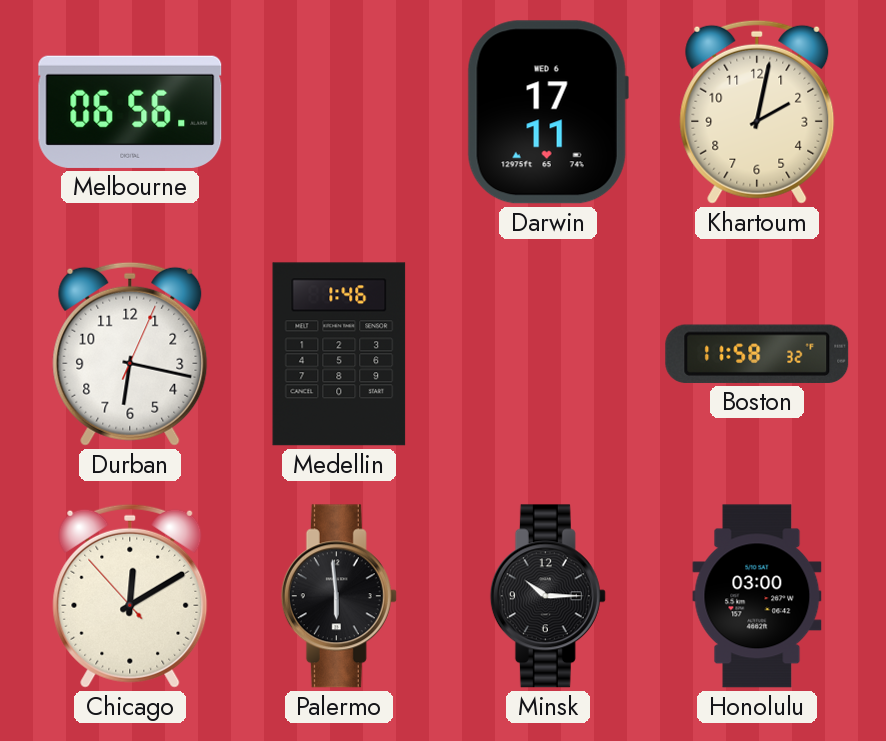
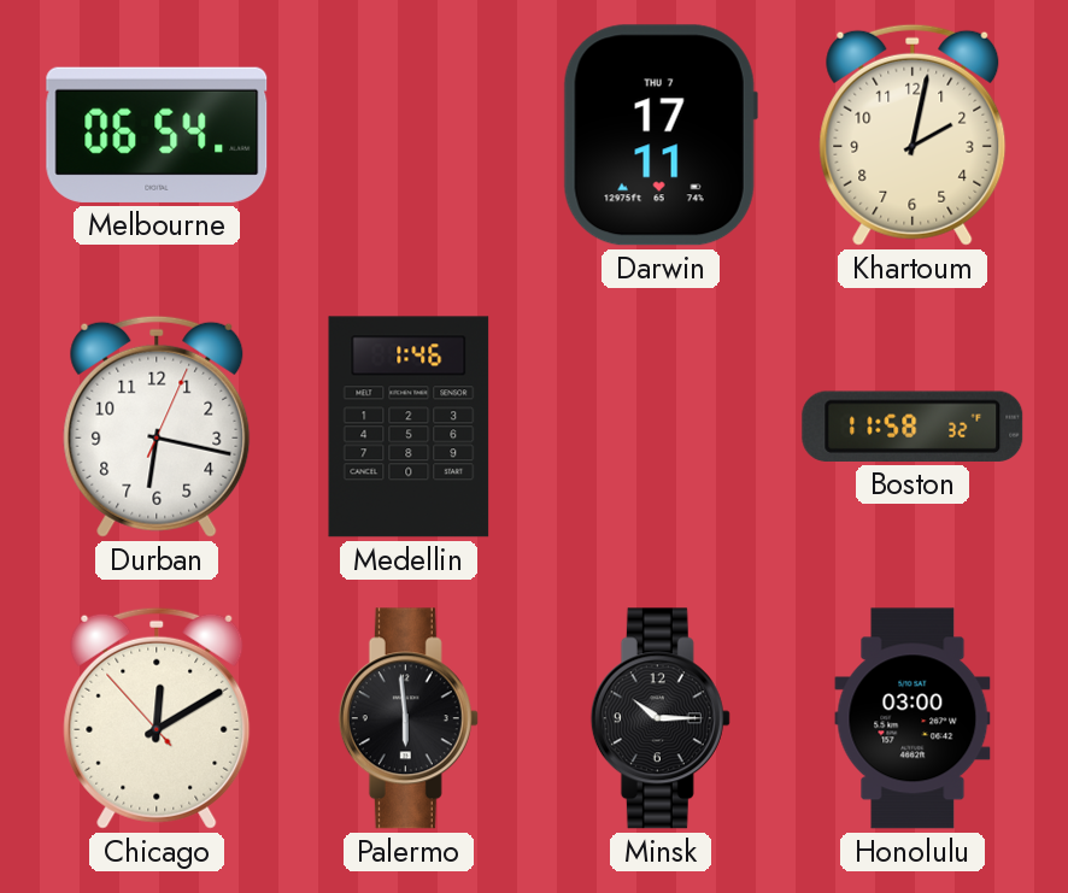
Melbourne: 06:56 -> 06:54 (157, 135)
Darwin date: WED 6 -> THU 7 (661, 135)
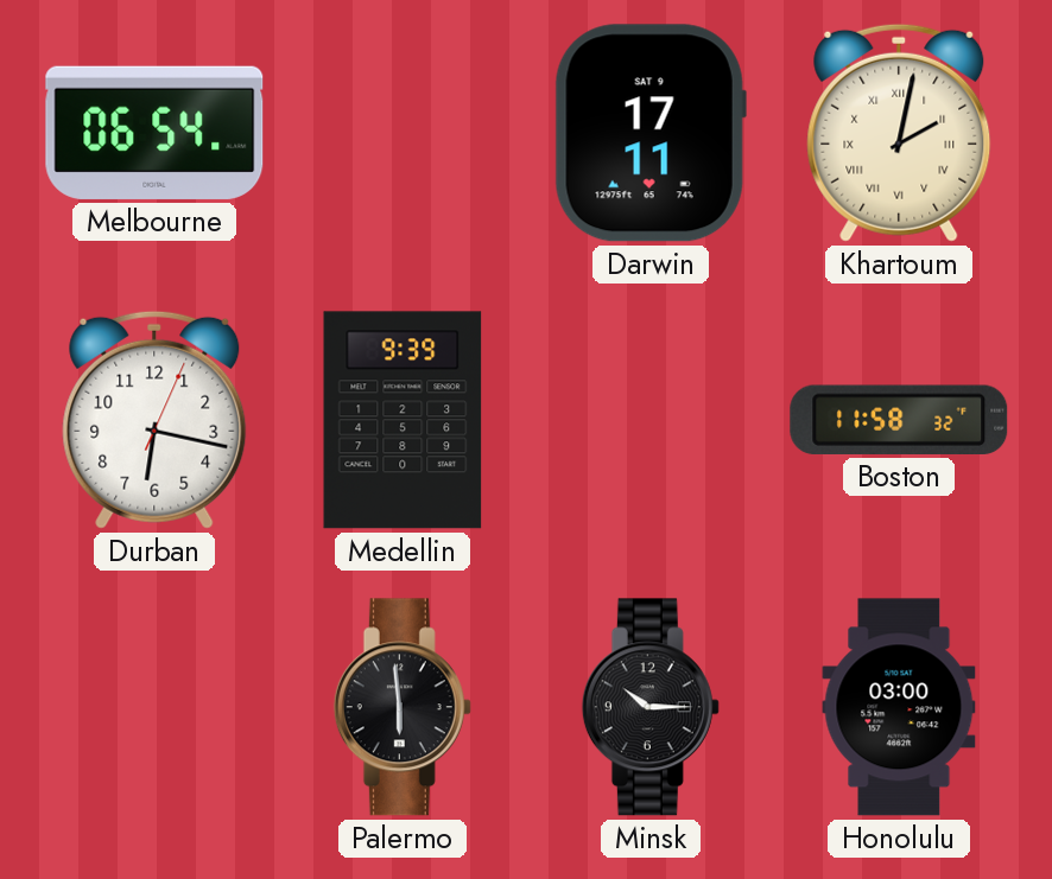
Darwin date: THU 7 -> SAT 9 (651, 133)
Khartoum numerals: Arabic -> Roman (899, 133)
Medellin: 1:46 -> 9:39 (403, 420)
Chicago: 12:09 -> none (157, 718)
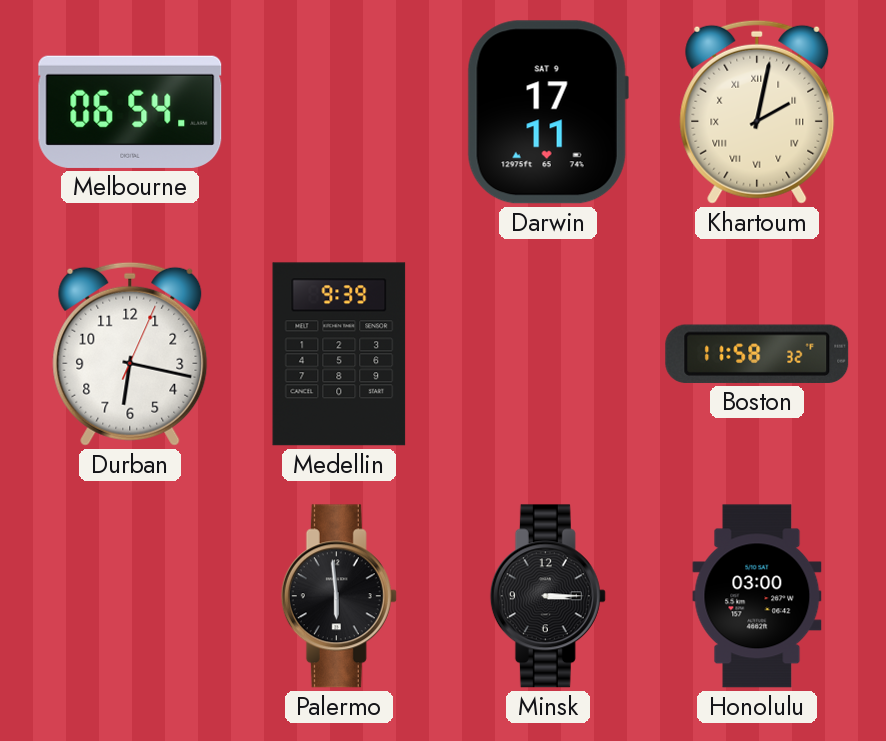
Minsk: 10:15 -> 3:15 (548, 596)
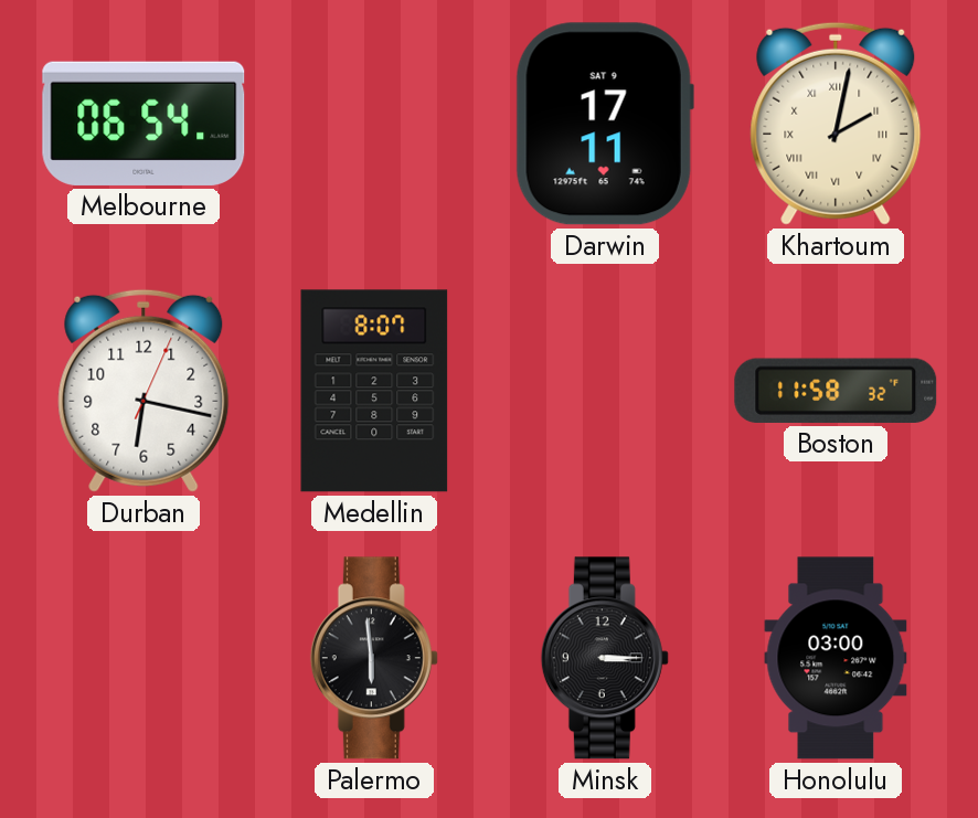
Medellin: 9:39 -> 8:07 (374, 391)
